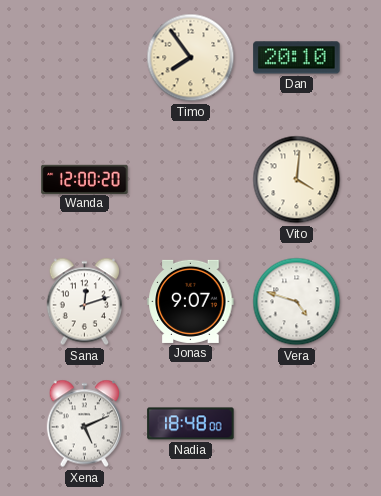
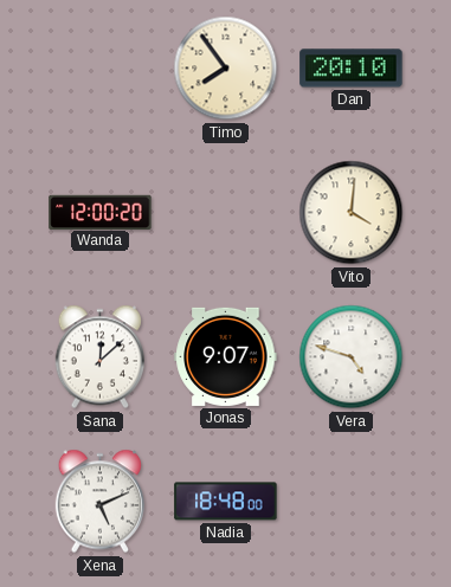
Sana: 12:12 -> 12:08 (99, 357)
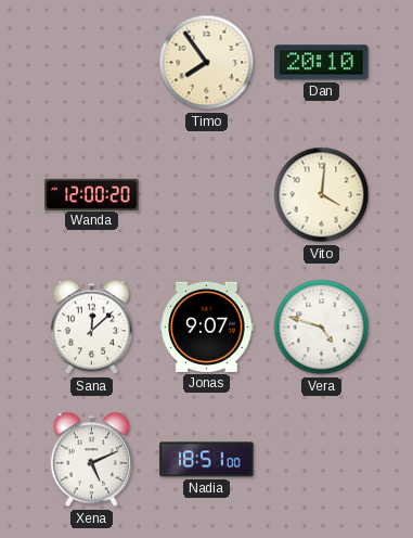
Nadia: 18:48 -> 18:51 (207, 460)
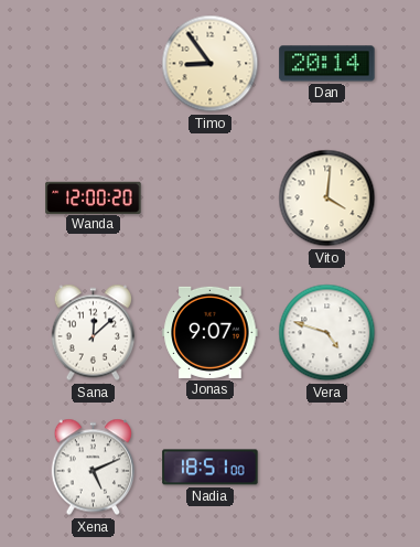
Timo: 7:54 -> 8:54 (211, 64)
Dan: 20:10 -> 20:14 (327, 64)
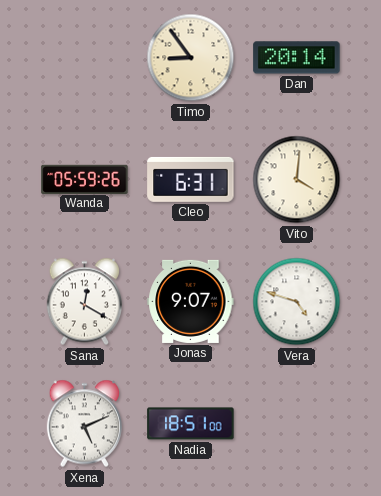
Wanda: 12:00 -> 05:59 (85, 179)
Cleo: none -> 6:31 (191, 179)
Sana: 12:08 -> 12:20 (84, 302)
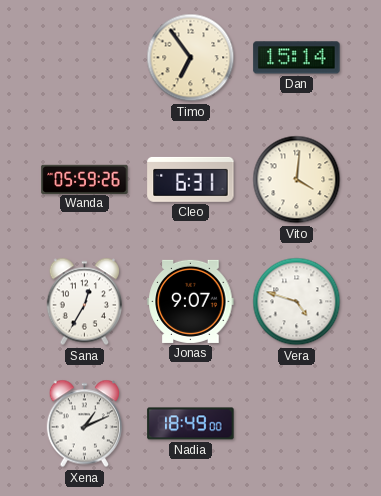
Timo: 8:54 -> 6:54 (191, 58)
Dan: 20:14 -> 15:14 (297, 58)
Sana: 12:20 -> 12:35 (84, 302)
Xena: 5:11 -> 1:11 (84, 424)
Nadia: 18:51 -> 18:49 (191, 424)
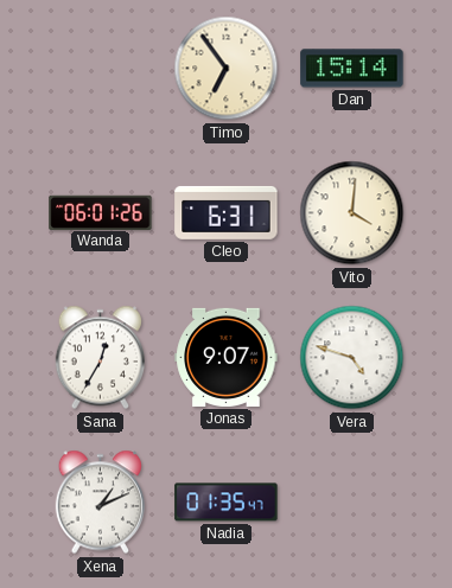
Wanda: 05:59 -> 06:01 (101, 212)
Nadia: 18:49 -> 01:35 (227, 503)
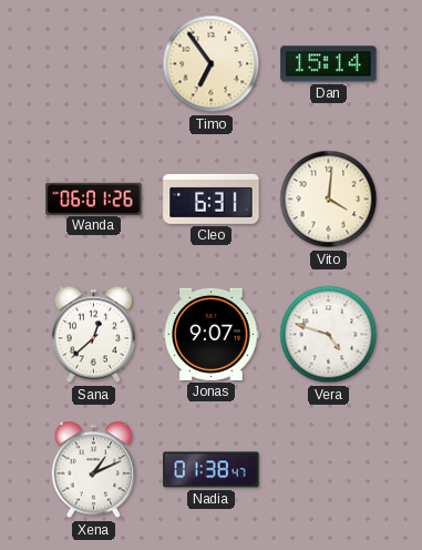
Sana: 12:35 -> 12:38 (93, 335)
Nadia: 01:35 -> 01:38 (212, 470)
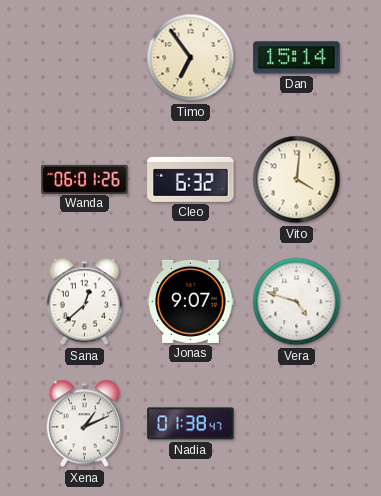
Cleo: 6:31 -> 6:32 (191, 179)
